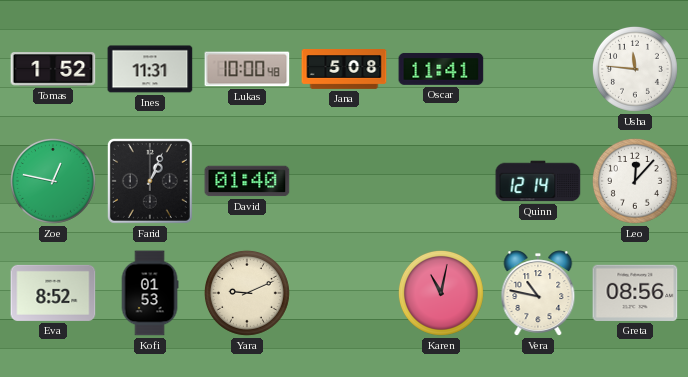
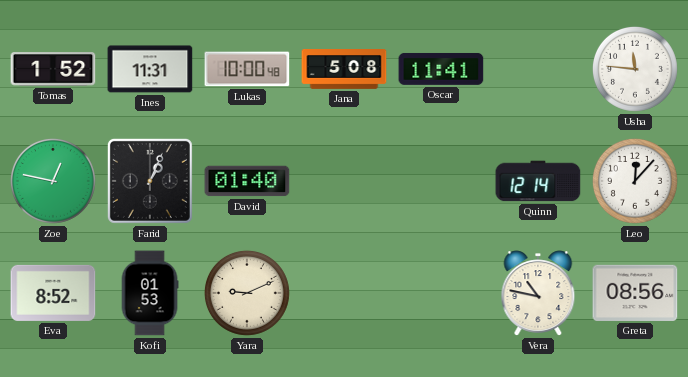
Karen: 11:02 -> none (441, 293)
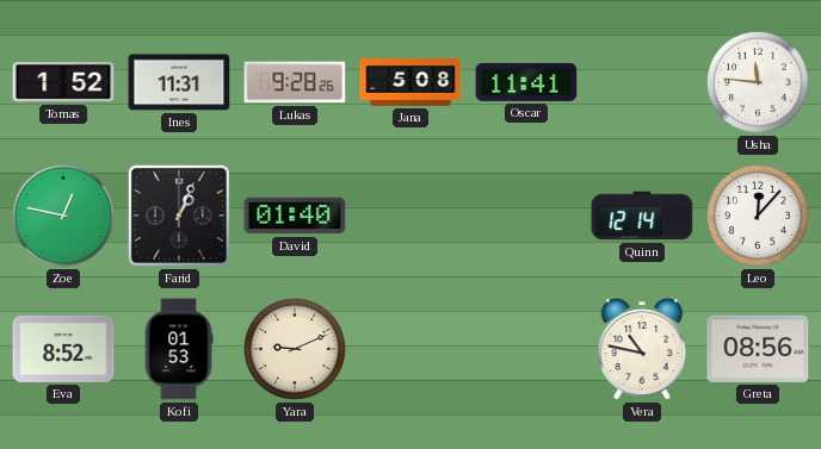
Lukas: 10:00 -> 9:28 (295, 82)
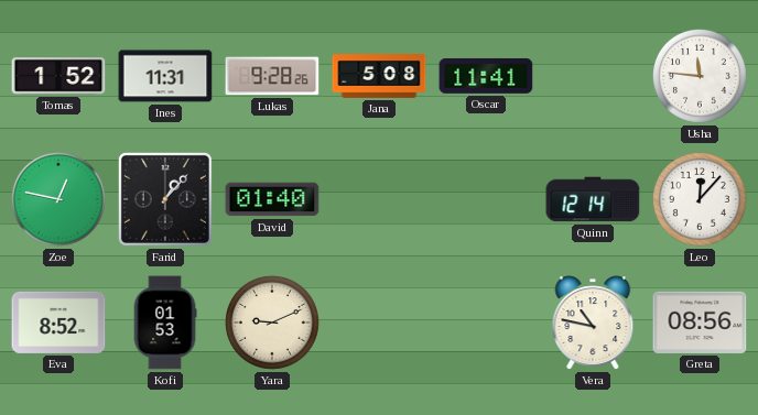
Farid: 1:04 -> 1:07 (165, 199)
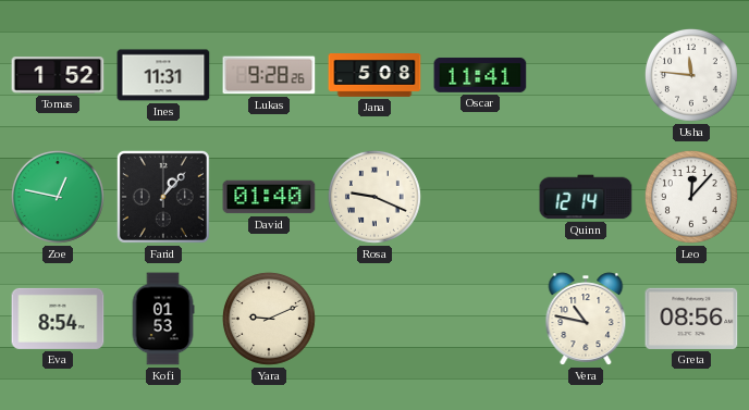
Rosa: none -> 9:19 (374, 197)
Eva: 8:52 -> 8:54 (58, 319)
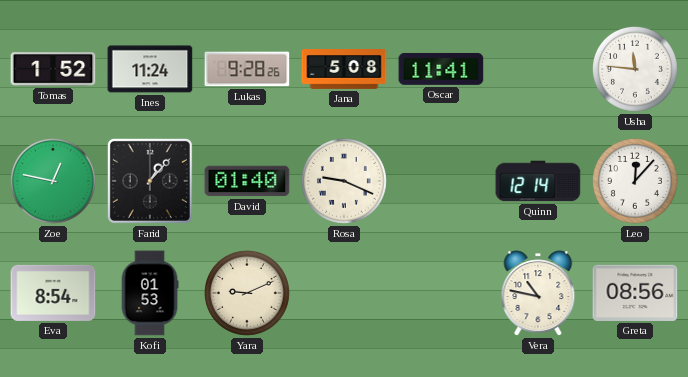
Ines: 11:31 -> 11:24 (150, 69)
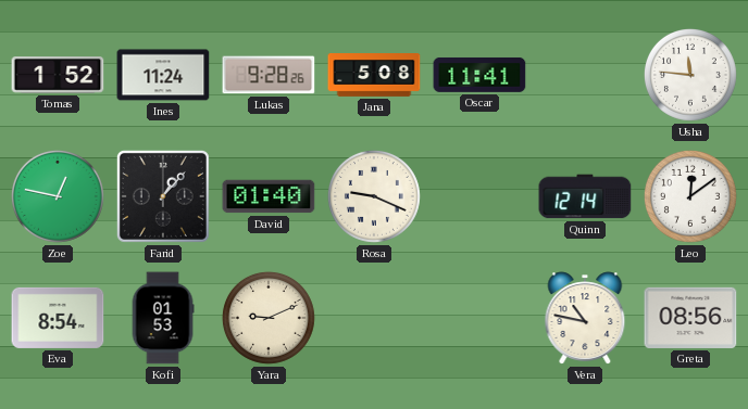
Leo: 12:07 -> 12:09 (690, 196)
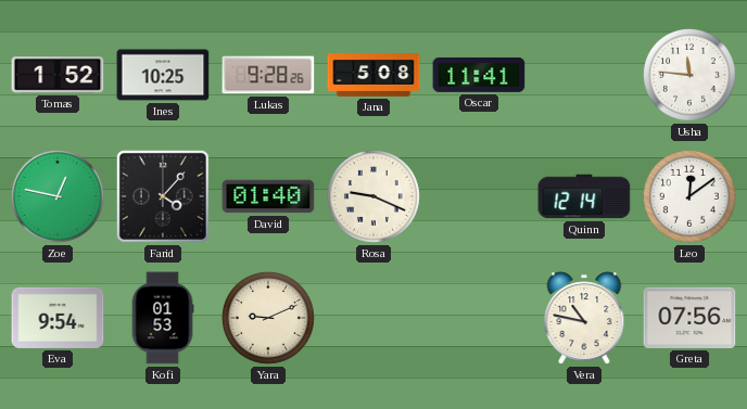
Ines: 11:24 -> 10:25 (163, 75)
Farid: 1:07 -> 4:07 (163, 196)
Eva: 8:54 -> 9:54 (58, 318)
Greta: 08:56 -> 07:56 (689, 318)
